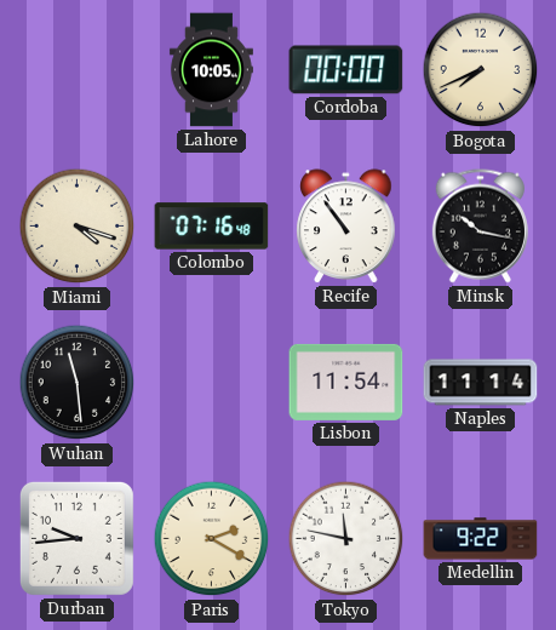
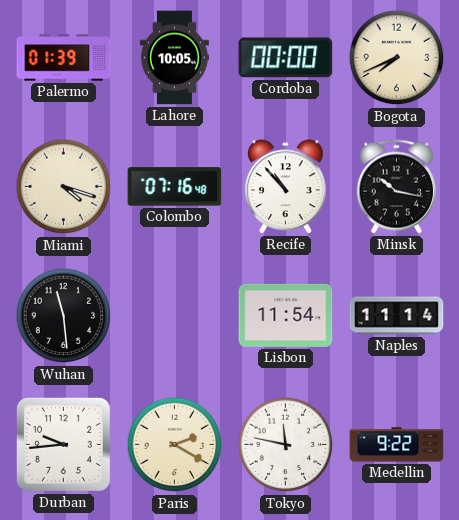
Palermo: none -> 01:39 (64, 58)
Recife: 10:54 -> 10:53 (286, 187)
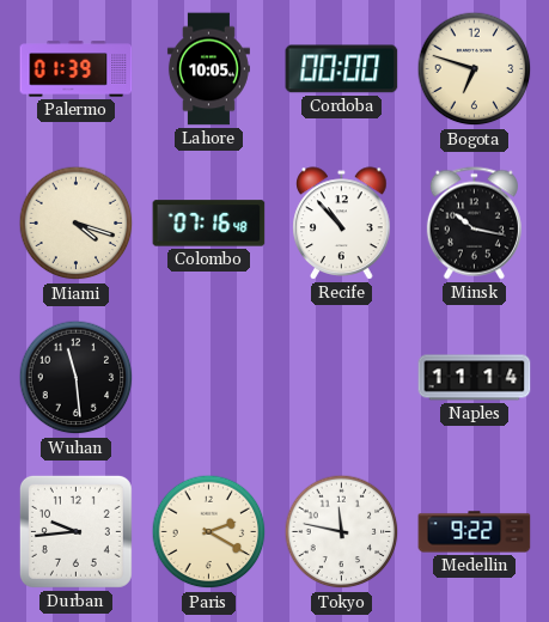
Bogota: 7:41 -> 6:48 (475, 69)
Lisbon: 11:54 -> none (286, 315)
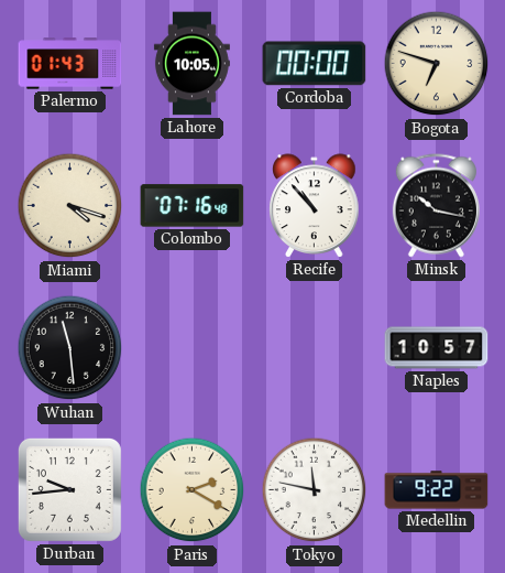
Palermo: 01:39 -> 01:43 (70, 64)
Naples: 11:14 -> 10:57 (437, 348)
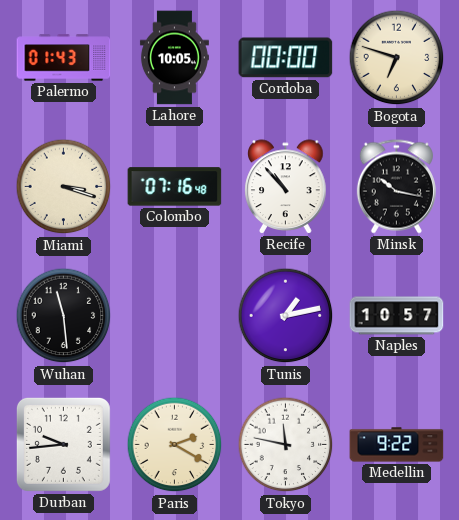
Miami: 4:18 -> 3:18 (64, 187)
Tunis: none -> 1:13 (286, 316)
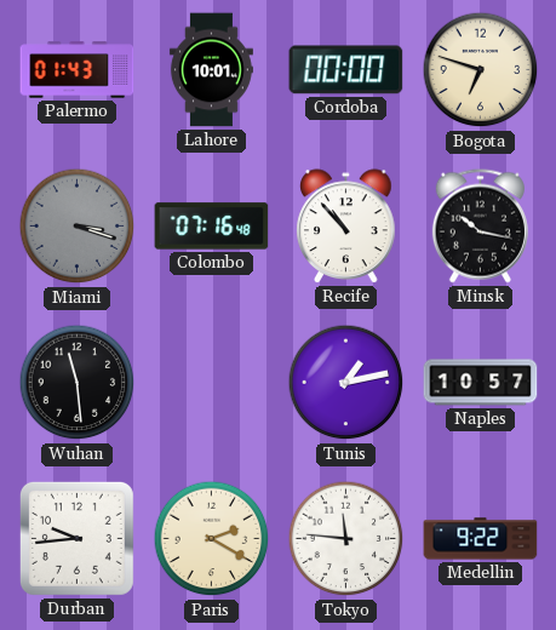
Lahore: 10:05 -> 10:01 (211, 70)
Miami dial: cream -> grey (78, 227)
Tokyo: 11:47 -> 11:46 (346, 539)
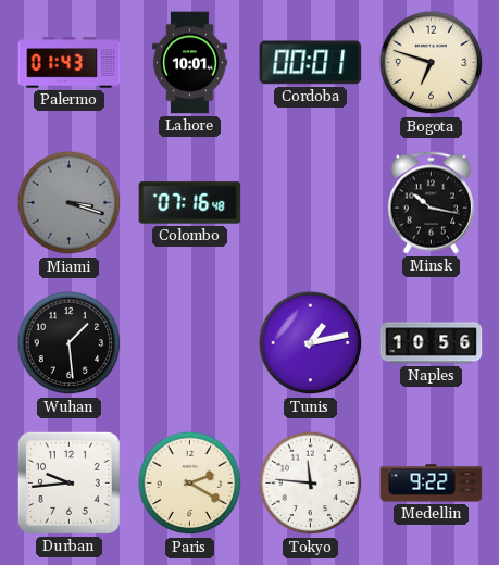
Cordoba: 00:00 -> 00:01 (311, 63)
Recife: 10:53 -> none (346, 227)
Wuhan: 11:29 -> 1:29 (70, 343)
Naples: 10:57 -> 10:56 (432, 343)
